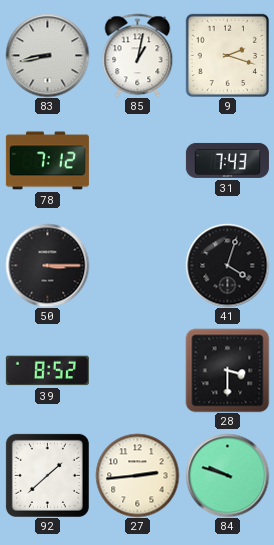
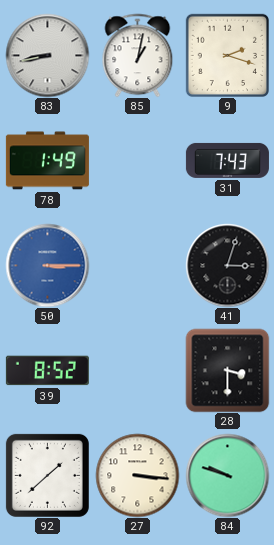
78: 7:12 -> 1:49 (47, 161)
50 dial: black -> blue (47, 265)
41: 4:03 -> 3:03 (227, 265)
27: 2:44 -> 3:16 (137, 475)
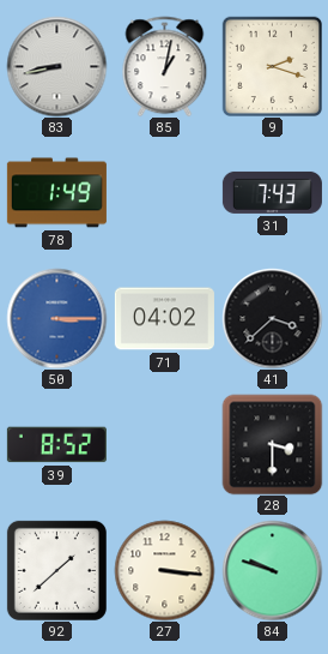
71: none -> 04:02 (164, 319)
41: 3:03 -> 3:38 (272, 318)
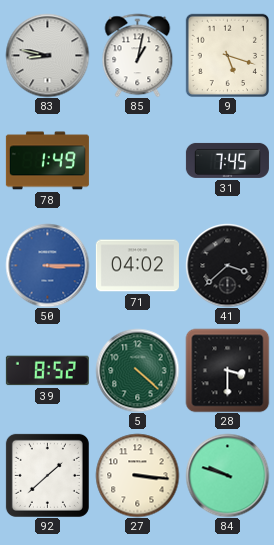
83: 8:43 -> 8:47 (47, 55)
9: 2:18 -> 5:18 (227, 55)
31: 7:43 -> 7:45 (227, 160)
5: none -> 4:22 (137, 370)
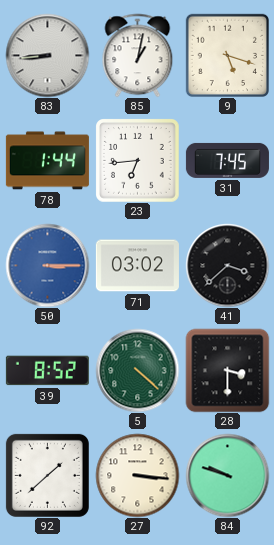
83: 8:47 -> 8:44 (47, 55)
78: 1:49 -> 1:44 (47, 161)
23: none -> 6:44 (138, 161)
71: 04:02 -> 03:02 (137, 266)
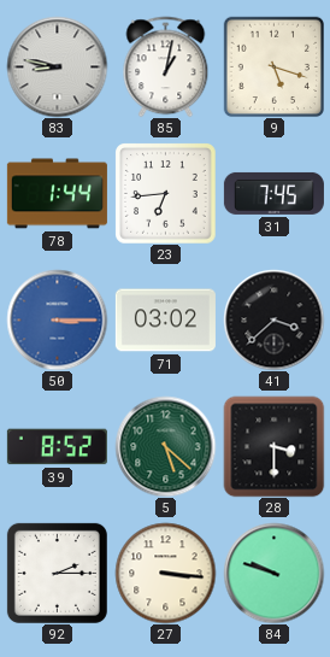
83: 8:44 -> 8:47 (57, 66)
5: 4:22 -> 5:22 (165, 446)
92: 1:38 -> 2:15 (57, 573)
